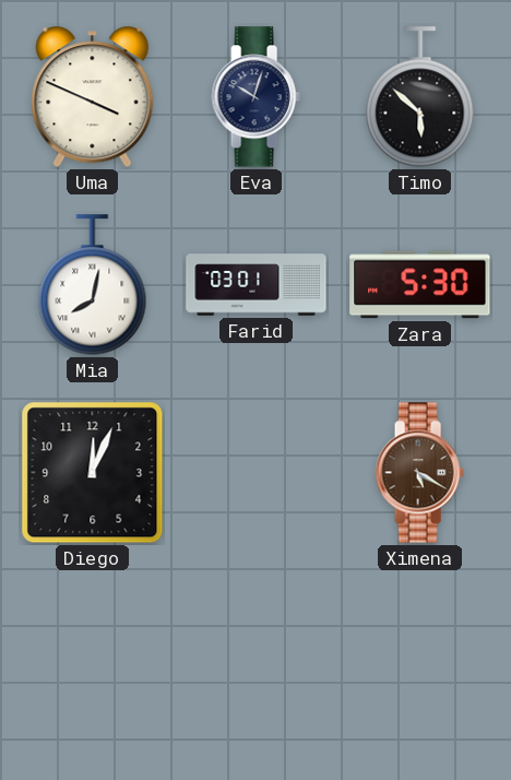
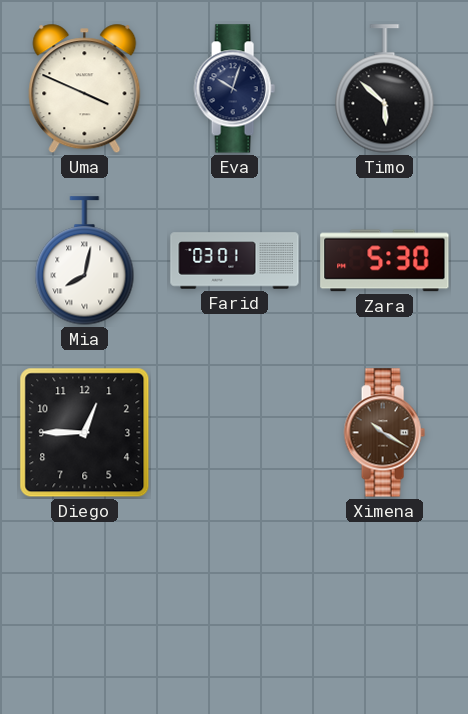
Diego: 12:04 -> 12:45 (85, 433)
Ximena: 5:20 -> 10:20 (384, 433)
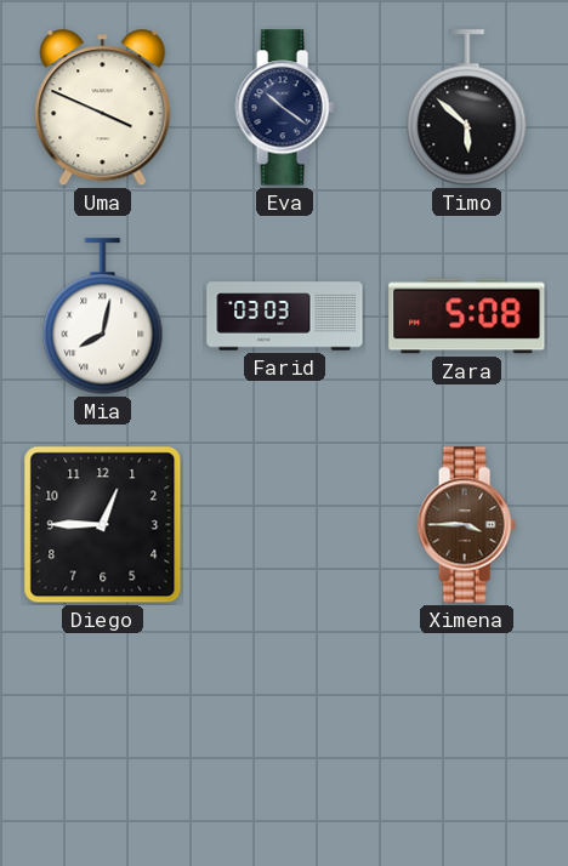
Eva: 10:03 -> 10:21 (284, 108)
Farid: 03:01 -> 03:03 (285, 317)
Zara: 5:30 -> 5:08 (467, 317)
Ximena: 10:20 -> 3:45 (466, 525)
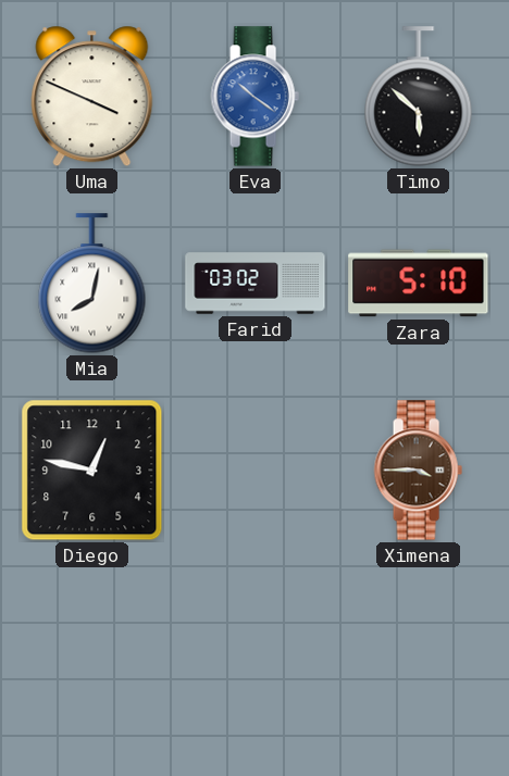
Eva dial: navy -> blue (254, 97)
Farid: 03:03 -> 03:02 (256, 284)
Zara: 5:08 -> 5:10 (419, 284)
Diego: 12:45 -> 12:47 (92, 471)
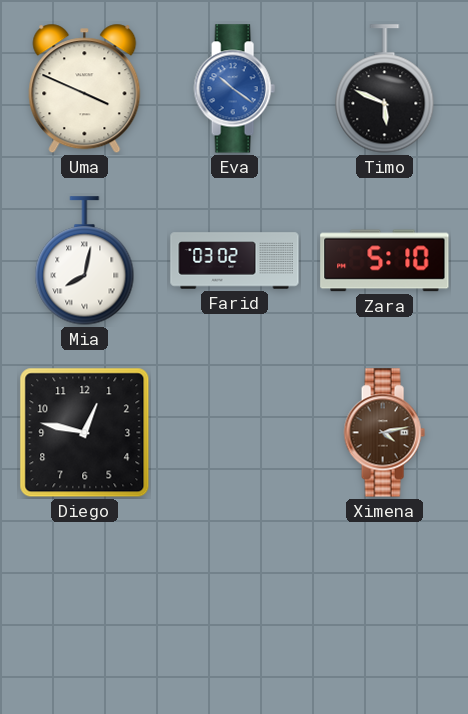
Timo: 5:52 -> 5:49 (385, 89)
Ximena: 3:45 -> 4:13 (384, 433)
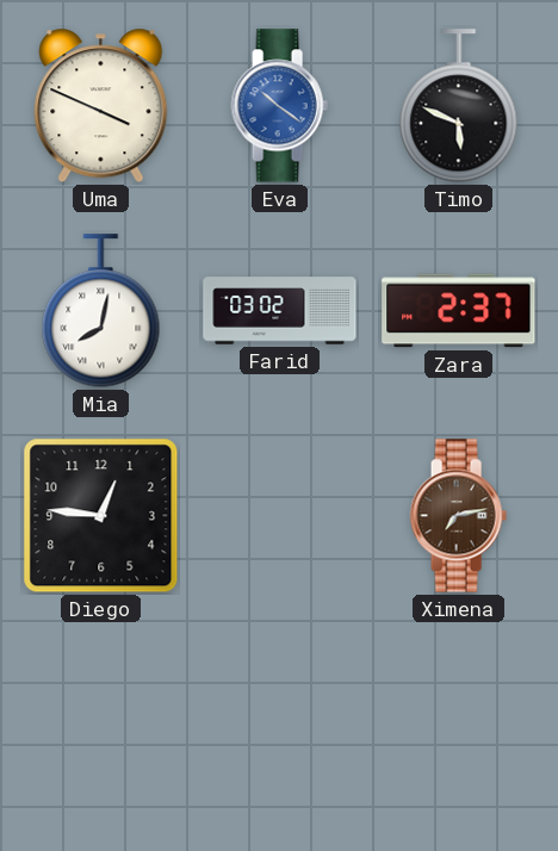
Zara: 5:10 -> 2:37 (459, 311)
Diego: 12:47 -> 12:46 (101, 516)
Ximena: 4:13 -> 7:13 (458, 516)
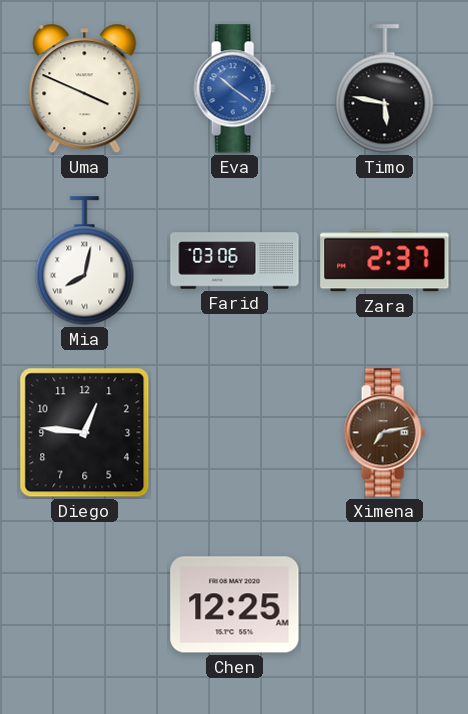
Timo: 5:49 -> 5:47 (385, 89)
Farid: 03:02 -> 03:06 (235, 261)
Chen: none -> 12:25 (235, 605)
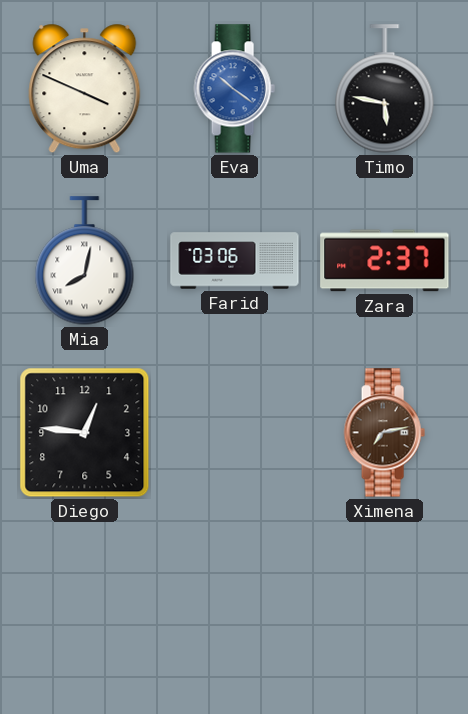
Chen: 12:25 -> none (235, 605)
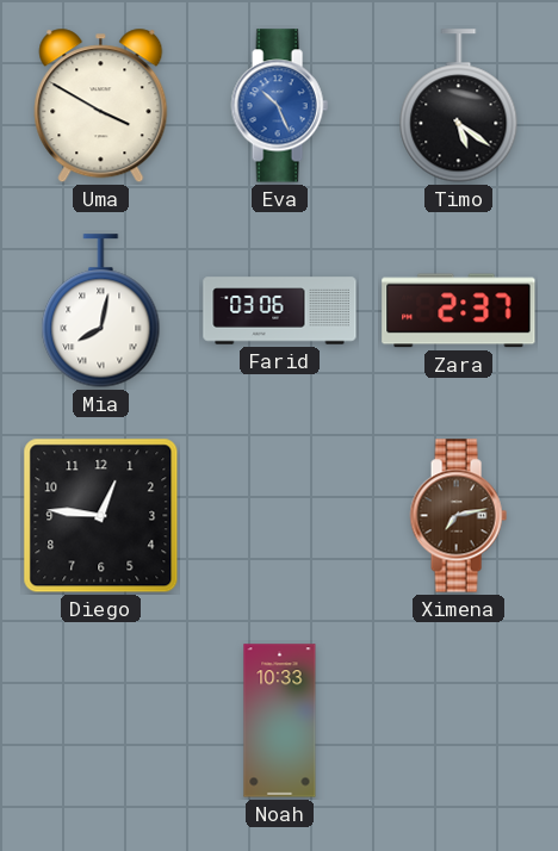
Uma: 3:49 -> 3:50 (101, 106)
Eva: 10:21 -> 10:26 (279, 106)
Timo: 5:47 -> 5:21 (459, 106)
Noah: none -> 10:33 (280, 721)
